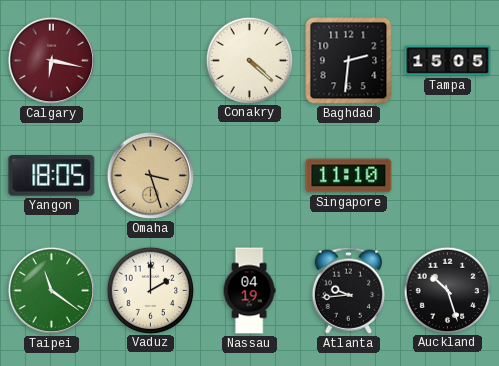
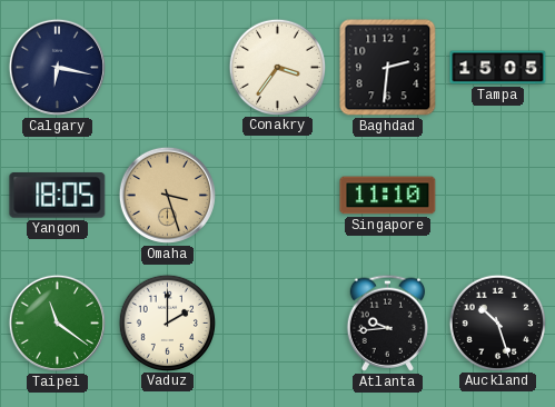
Calgary dial: burgundy -> navy (57, 67)
Conakry: 4:22 -> 3:36 (277, 67)
Nassau: 04:19 -> none (249, 291)
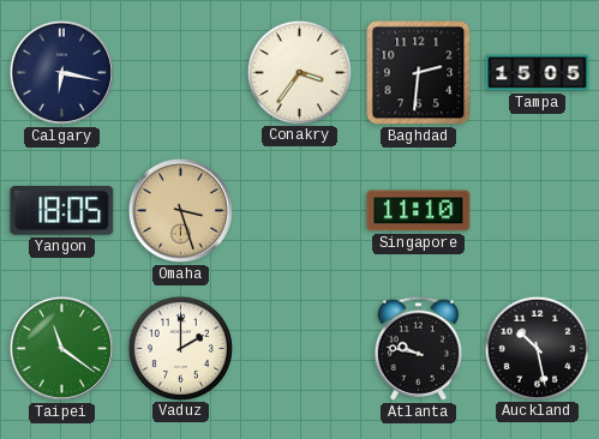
Atlanta: 9:44 -> 9:47 (418, 348)
Auckland: 10:27 -> 10:28 (537, 348)
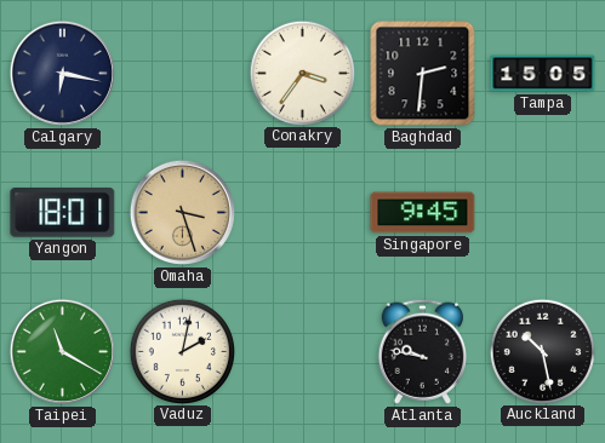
Yangon: 18:05 -> 18:01 (63, 213)
Singapore: 11:10 -> 9:45 (423, 213)
Taipei: 11:21 -> 11:20 (62, 351)
Vaduz: 2:00 -> 2:02 (182, 351)
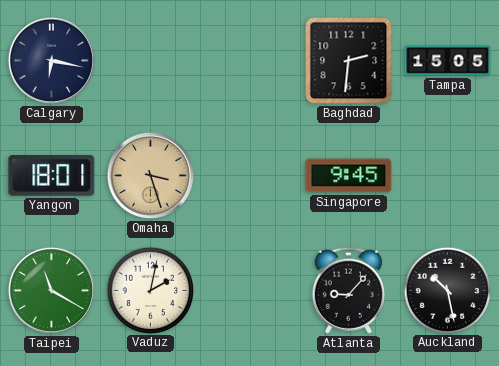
Conakry: 3:36 -> none (302, 73)
Atlanta: 9:47 -> 9:07 (348, 290)
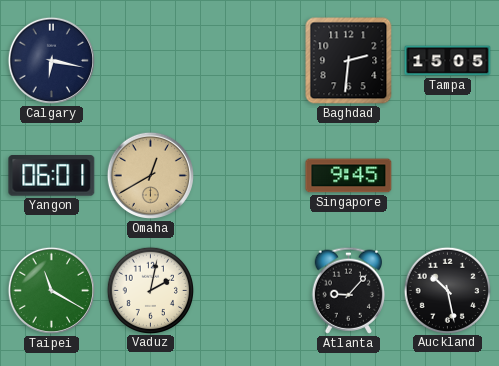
Yangon: 18:01 -> 06:01 (52, 176)
Omaha: 3:27 -> 12:40 (150, 175)
